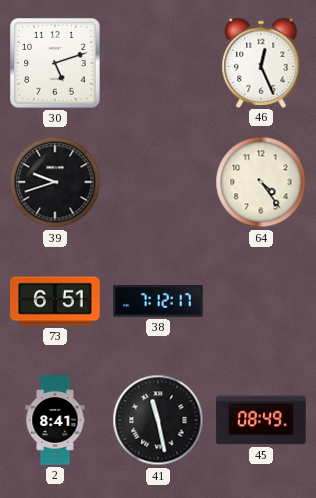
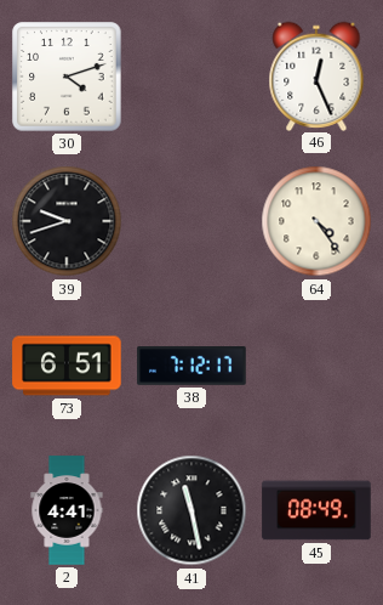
30: 5:12 -> 4:12 (67, 77)
2: 8:41 -> 4:41 (67, 510)
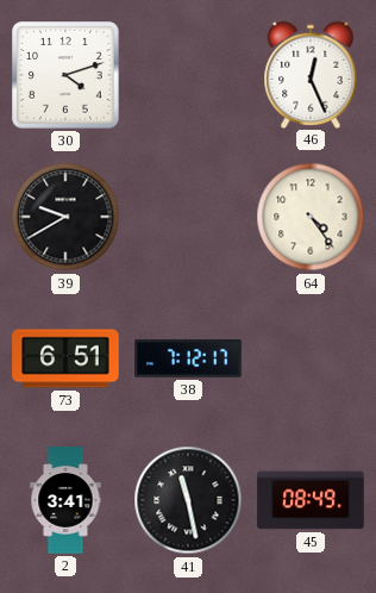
39: 9:42 -> 9:40 (65, 217)
2: 4:41 -> 3:41 (65, 500)
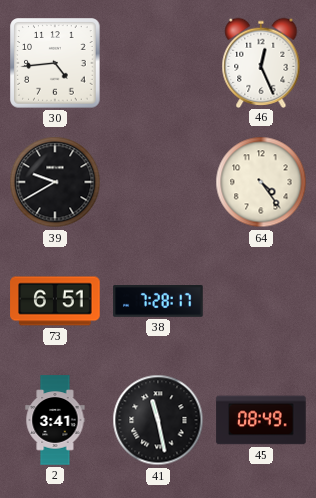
30: 4:12 -> 4:44 (55, 63)
38: 7:12 -> 7:28 (158, 302)
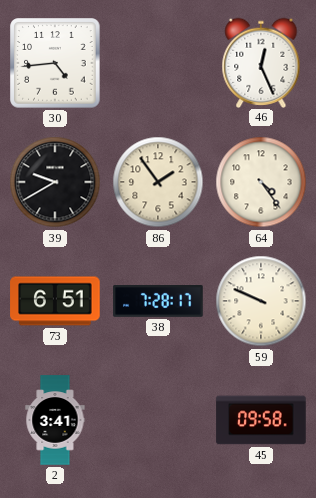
86: none -> 1:54 (158, 182)
59: none -> 9:49 (261, 301)
41: 11:28 -> none (158, 420)
45: 08:49 -> 09:58 (261, 420)
